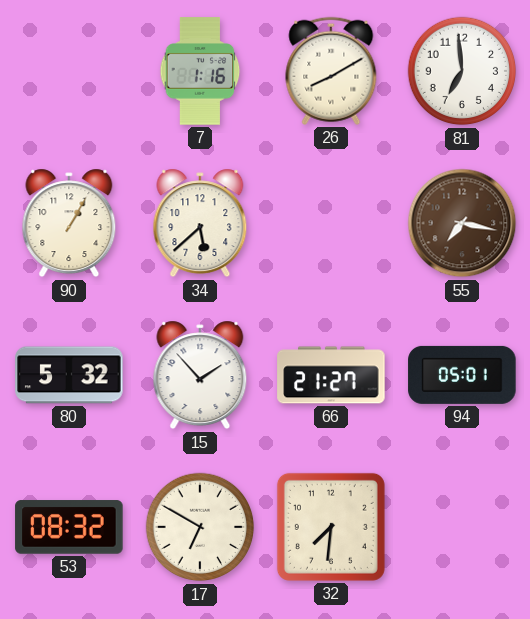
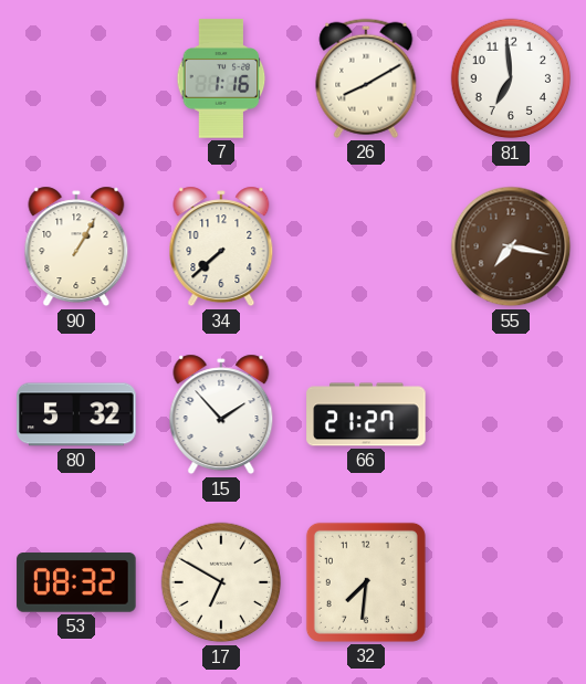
34: 5:38 -> 7:38 (221, 246)
94: 05:01 -> none (462, 375)
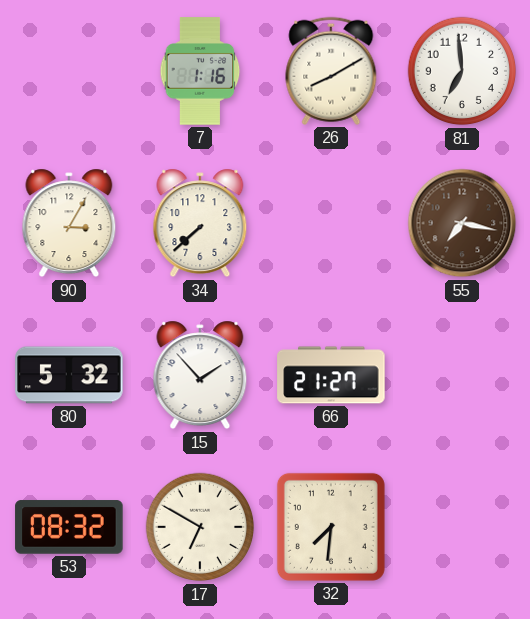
90: 1:05 -> 3:05 (69, 223)
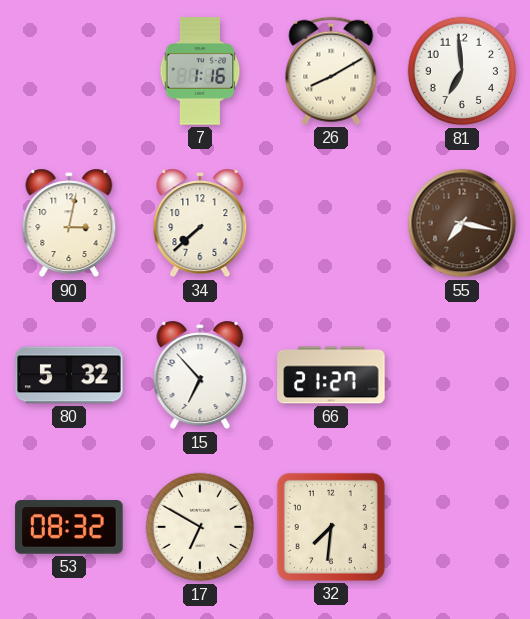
90: 3:05 -> 3:02 (69, 223)
15: 1:53 -> 6:53 (200, 375)
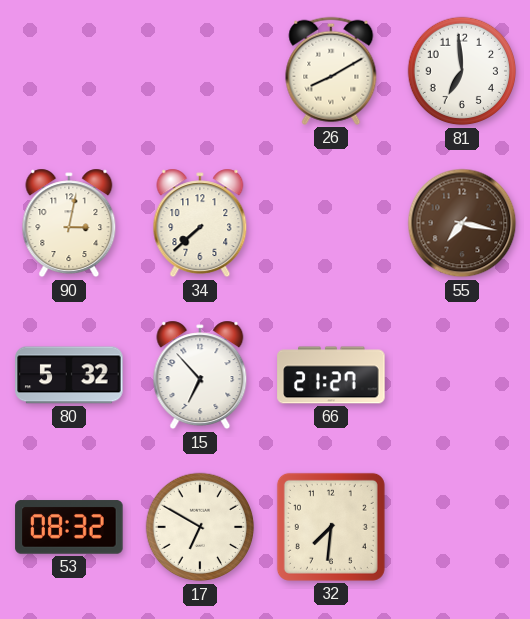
7: 1:16 -> none (200, 71)
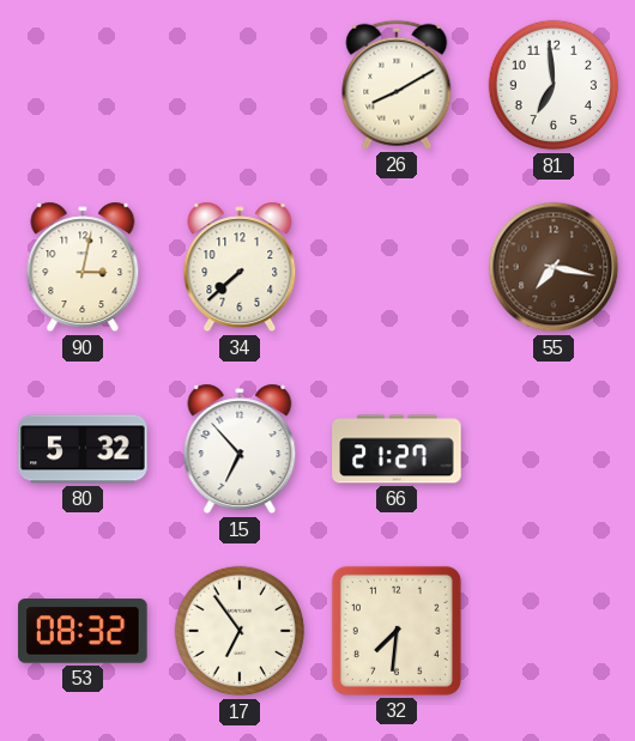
17: 6:50 -> 6:54 (240, 631)
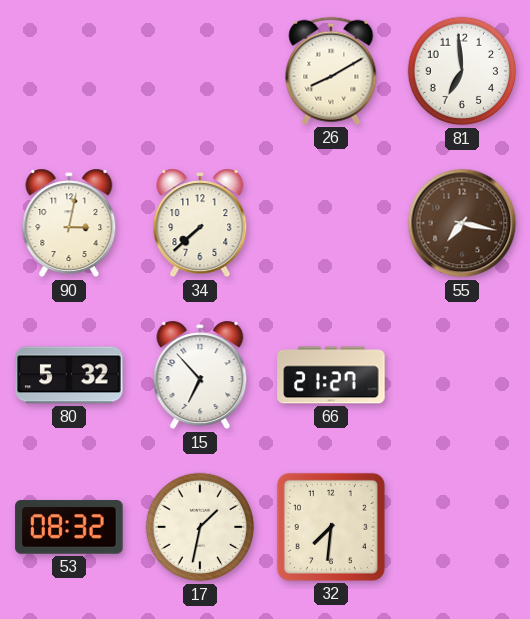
17: 6:54 -> 1:32 (200, 527)
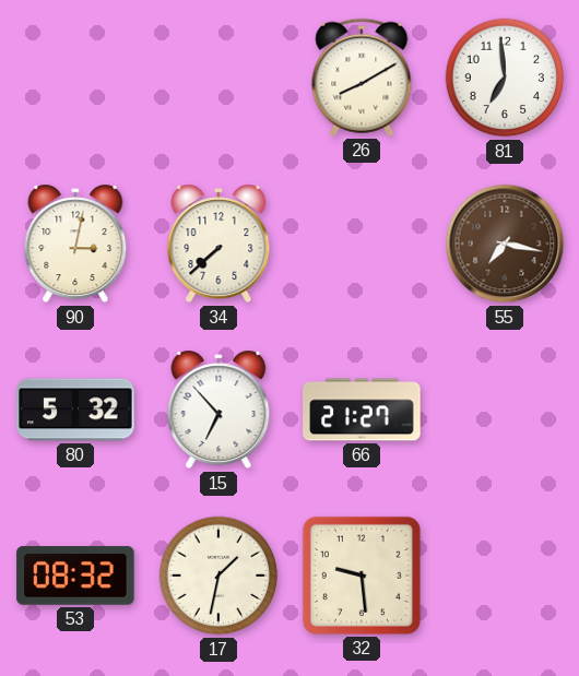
32: 7:31 -> 9:29 (362, 576)
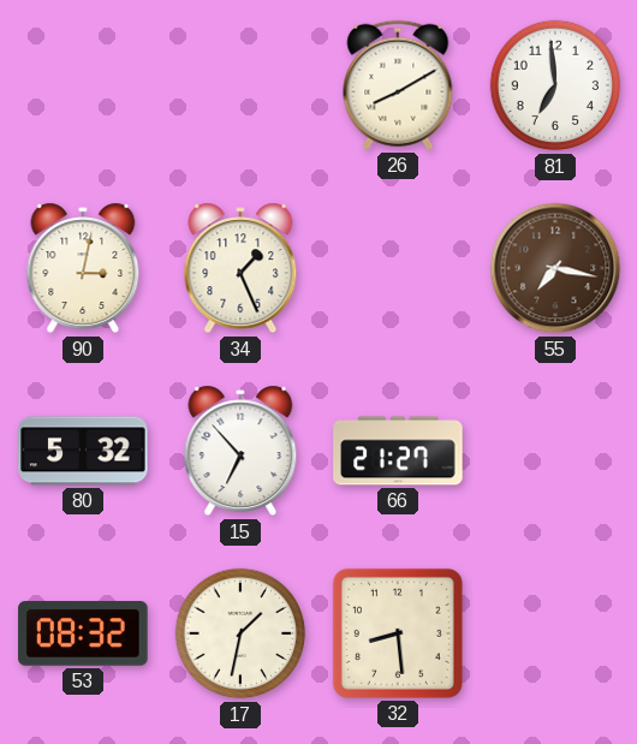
34: 7:38 -> 1:26 (240, 268)
32: 9:29 -> 8:29 (398, 633)
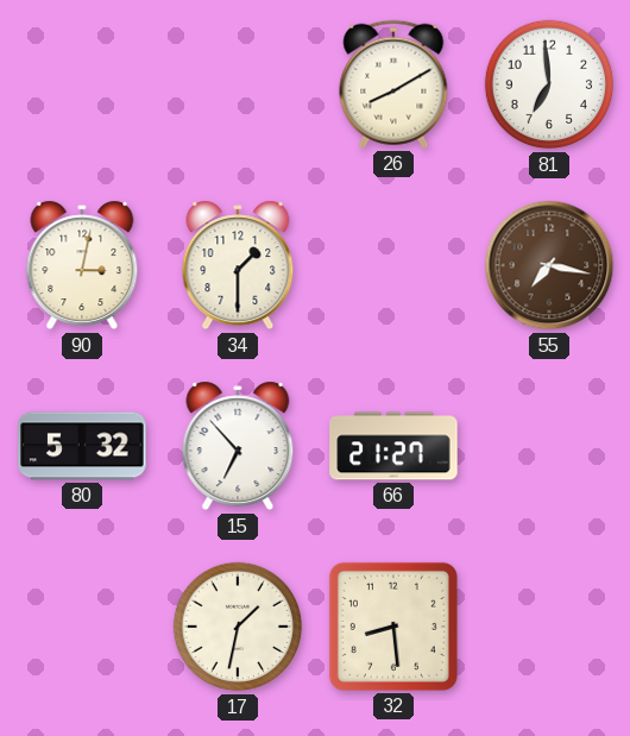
34: 1:26 -> 1:30 (238, 265)
53: 08:32 -> none (83, 633)
